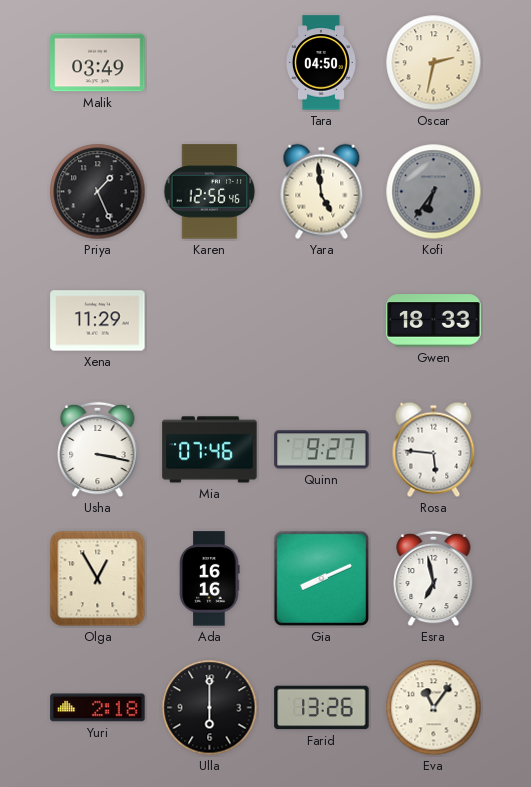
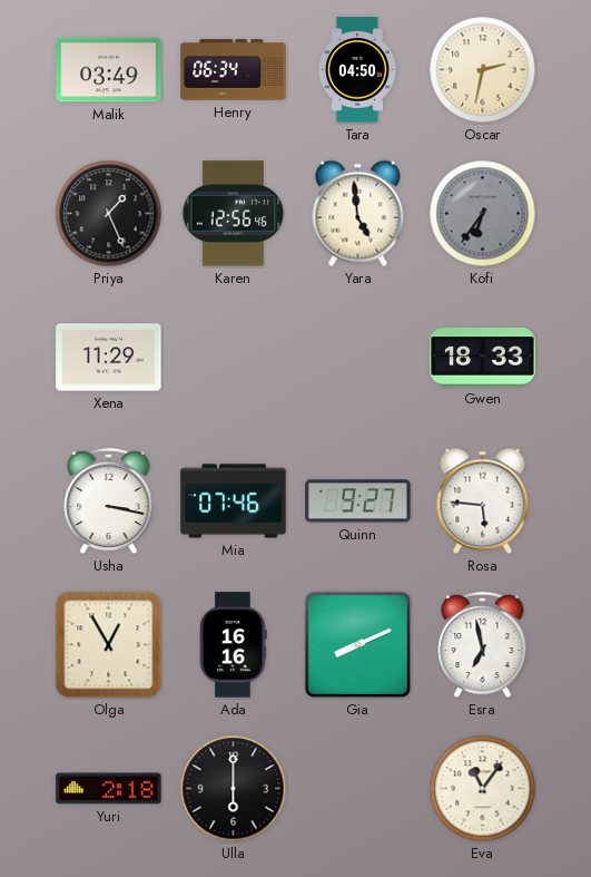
Henry: none -> 06:34 (234, 70)
Farid: 13:26 -> none (322, 708)
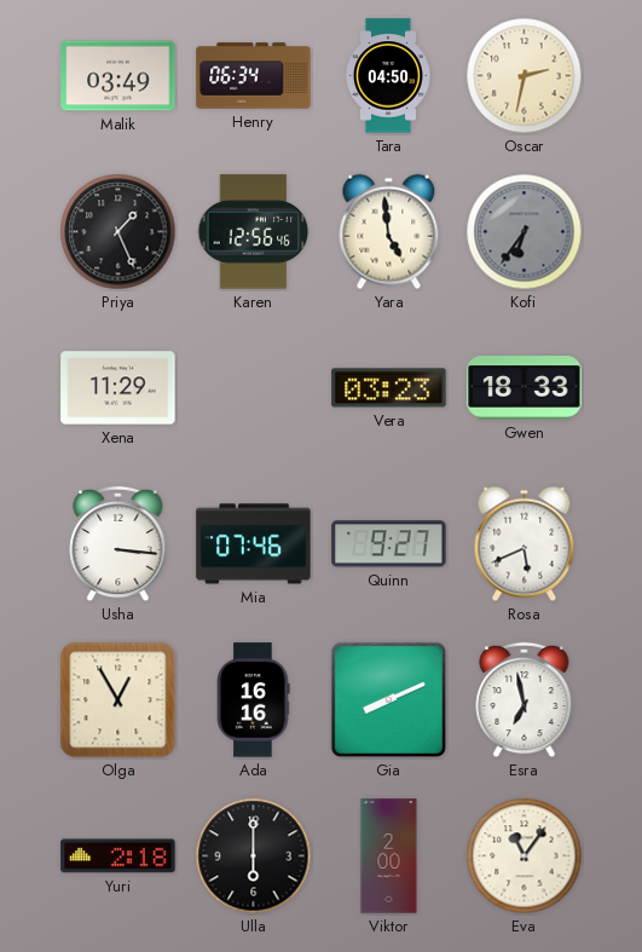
Vera: none -> 03:23 (389, 388)
Usha: 3:17 -> 3:16 (118, 544)
Rosa: 5:46 -> 5:41 (525, 544)
Viktor: none -> 2:00 (389, 856)
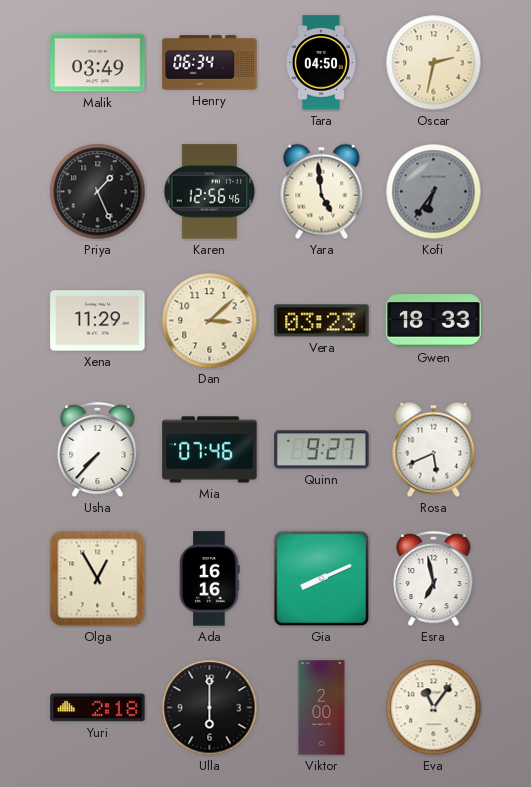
Dan: none -> 3:08 (210, 321)
Usha: 3:16 -> 7:37 (98, 450)
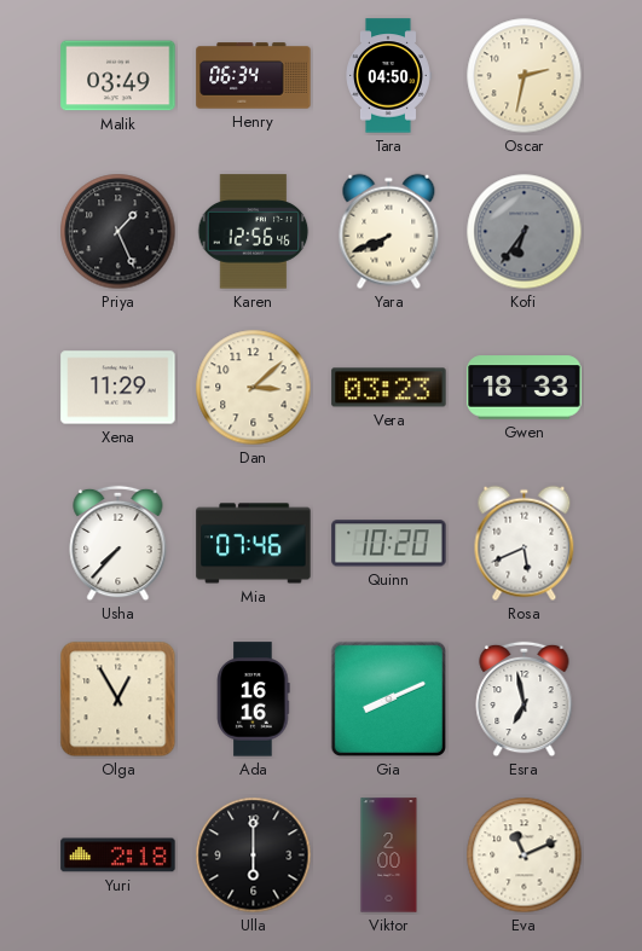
Yara: 4:59 -> 7:41 (389, 232)
Quinn: 9:27 -> 10:20 (389, 544)
Eva: 11:06 -> 11:11 (525, 856)
